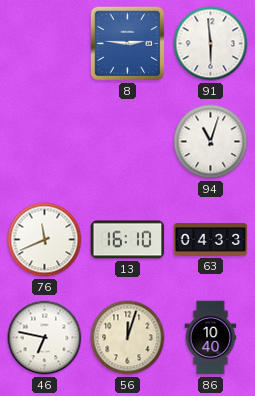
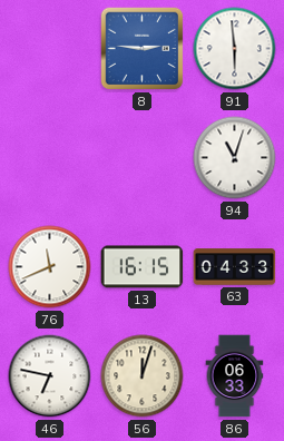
13: 16:10 -> 16:15 (143, 267)
86: 10:40 -> 06:33 (235, 376)
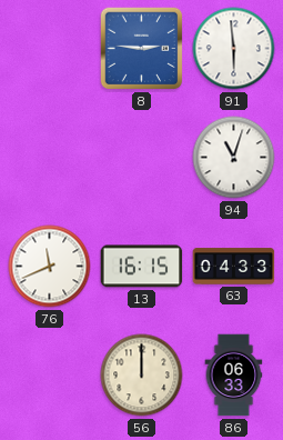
46: 6:47 -> none (50, 376)
56: 12:03 -> 12:00 (142, 376)
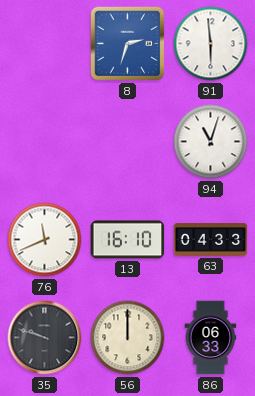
8: 2:46 -> 2:33 (128, 44)
13: 16:15 -> 16:10 (128, 240)
35: none -> 9:48 (45, 338)
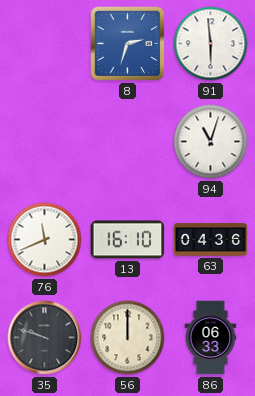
63: 04:33 -> 04:36 (211, 240)
